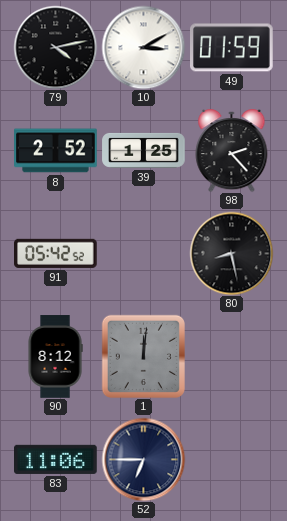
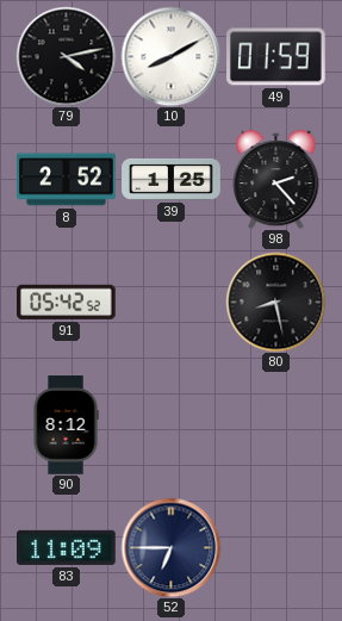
10: 3:10 -> 8:10 (170, 56)
1: 12:01 -> none (143, 356)
83: 11:06 -> 11:09 (67, 547)
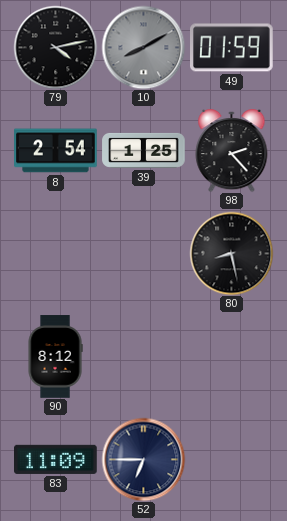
10 dial: white -> grey (143, 47)
8: 2:52 -> 2:54 (56, 151)
91: 05:42 -> none (67, 302)
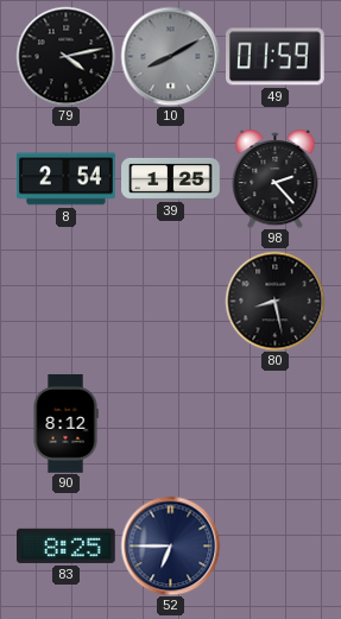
83: 11:09 -> 8:25 (67, 545)
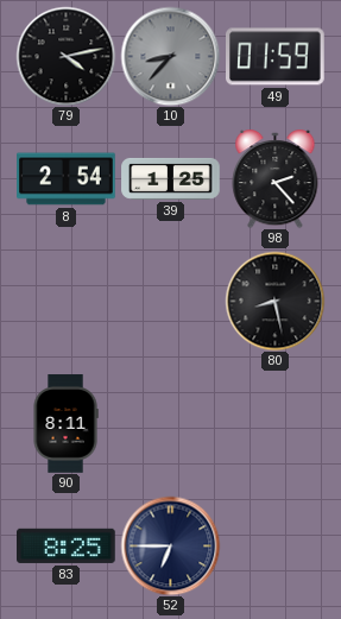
10: 8:10 -> 8:37 (170, 56)
90: 8:12 -> 8:11 (65, 424)
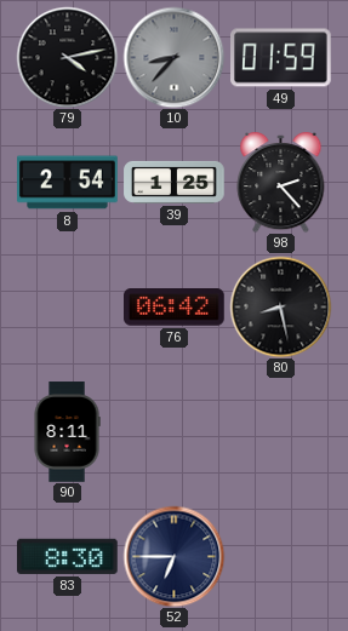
76: none -> 06:42 (175, 308)
83: 8:25 -> 8:30 (68, 556)
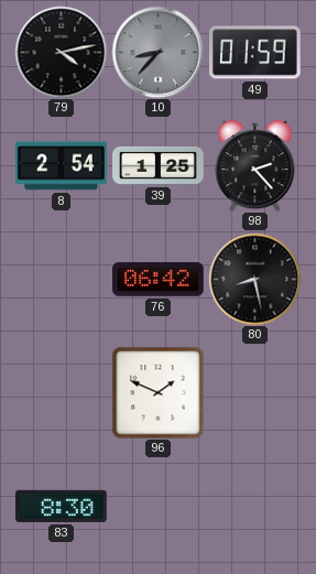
90: 8:11 -> none (67, 432)
96: none -> 1:49 (157, 392)
52: 6:45 -> none (173, 556)
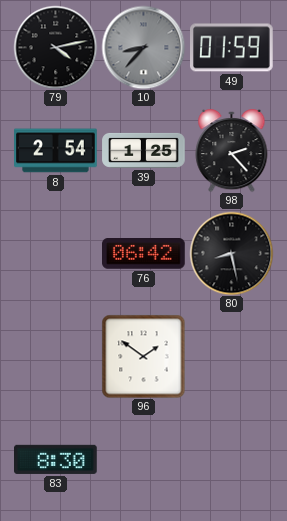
96: 1:49 -> 1:51 (143, 356)
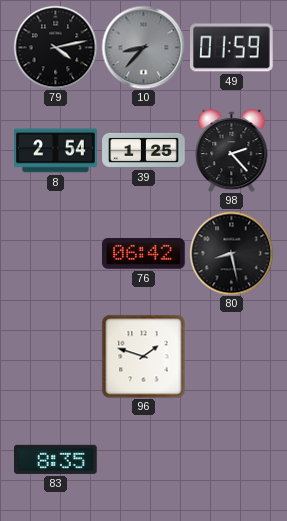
96: 1:51 -> 1:48 (143, 356)
83: 8:30 -> 8:35 (56, 459)
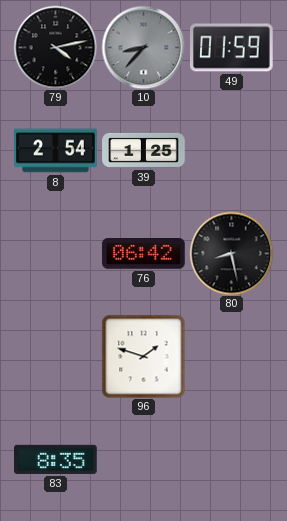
98: 2:23 -> none (232, 151)
